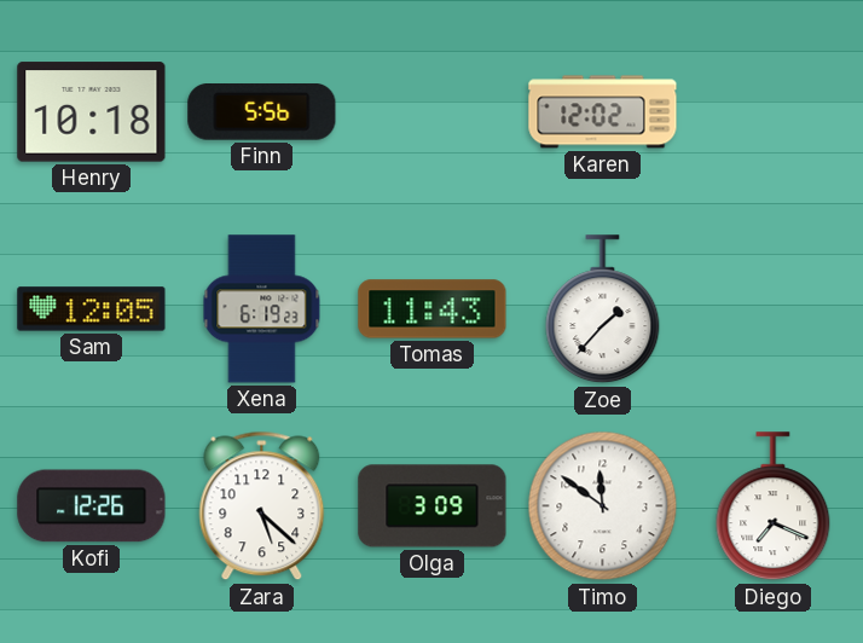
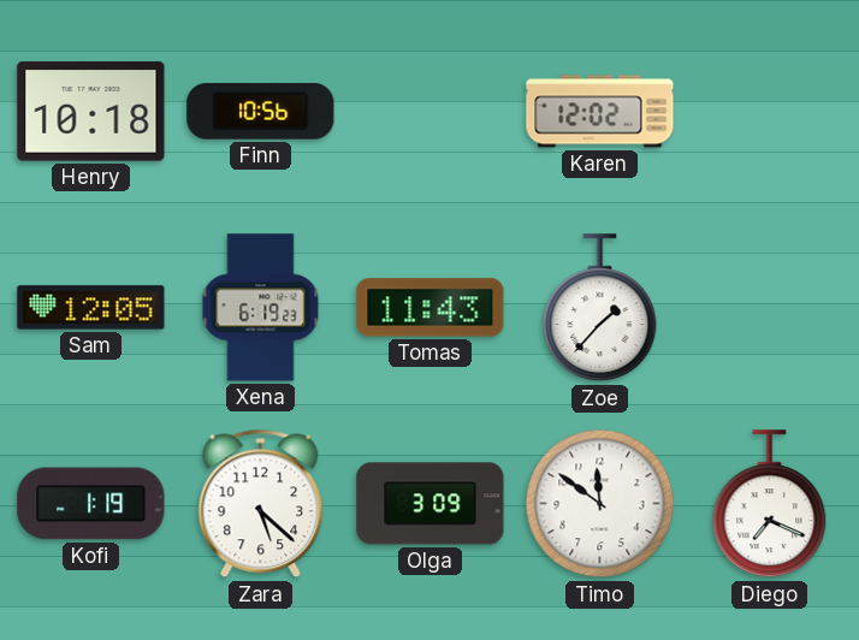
Finn: 5:56 -> 10:56 (261, 112)
Kofi: 12:26 -> 1:19 (91, 504)
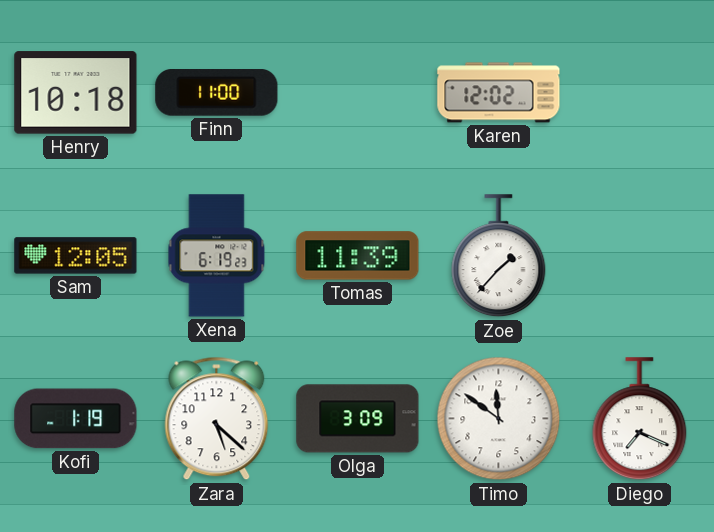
Finn: 10:56 -> 11:00 (217, 93)
Tomas: 11:43 -> 11:39 (358, 256)
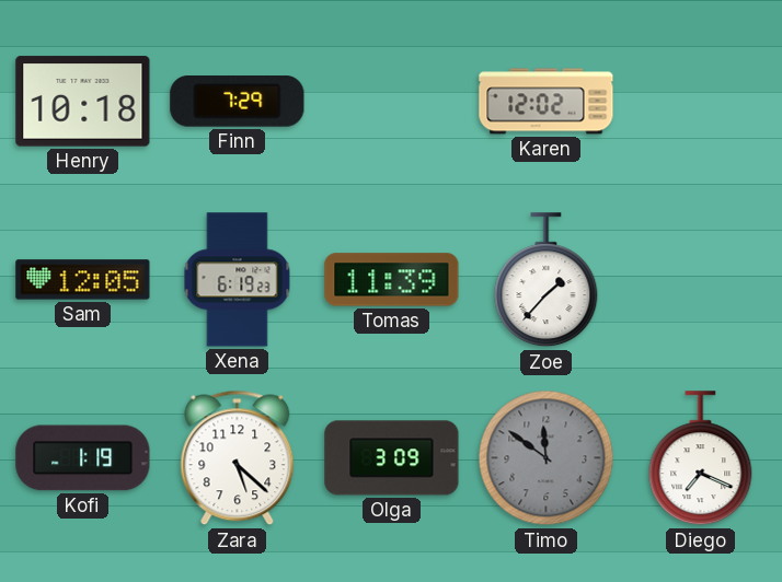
Finn: 11:00 -> 7:29 (238, 102)
Timo dial: white -> grey (547, 458)
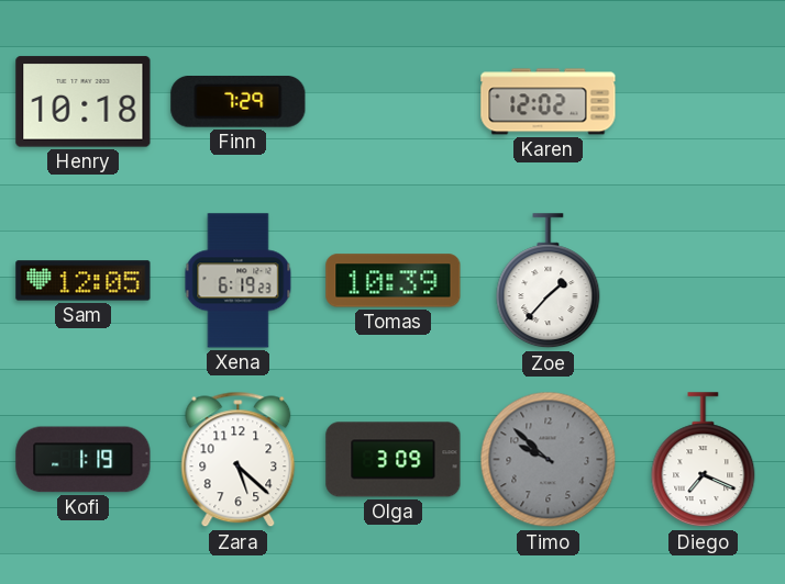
Tomas: 11:39 -> 10:39 (394, 281)
Timo: 11:51 -> 9:52 (549, 460)
